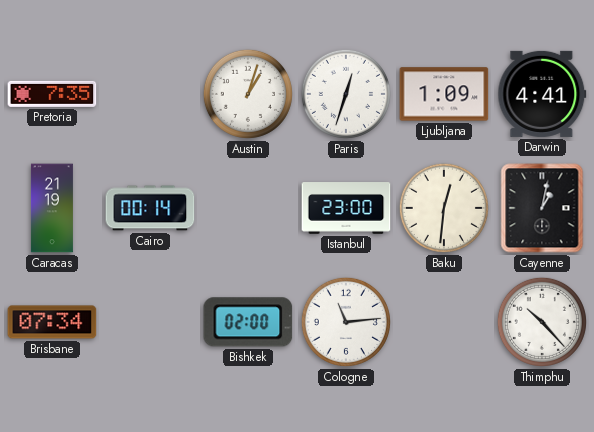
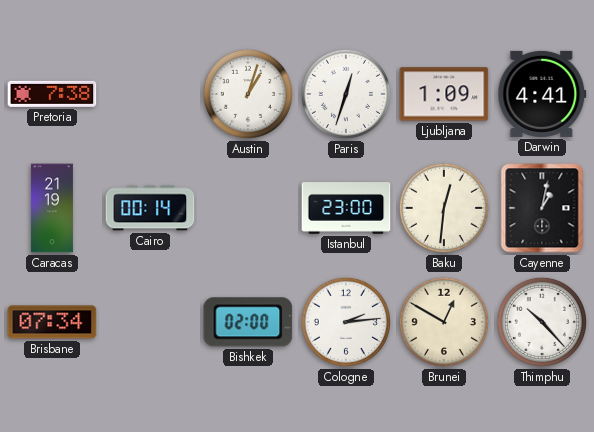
Pretoria: 7:35 -> 7:38 (52, 94)
Cologne: 11:14 -> 2:14 (346, 322)
Brunei: none -> 12:50 (444, 322)
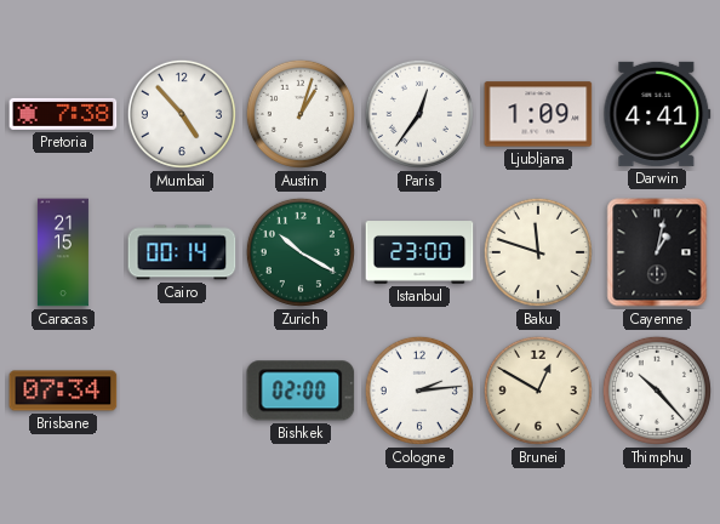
Mumbai: none -> 4:53 (182, 114)
Paris: 12:33 -> 12:36 (419, 114)
Caracas: 21:19 -> 21:15 (63, 252)
Zurich: none -> 10:20 (301, 252)
Baku: 12:31 -> 11:48 (538, 252)
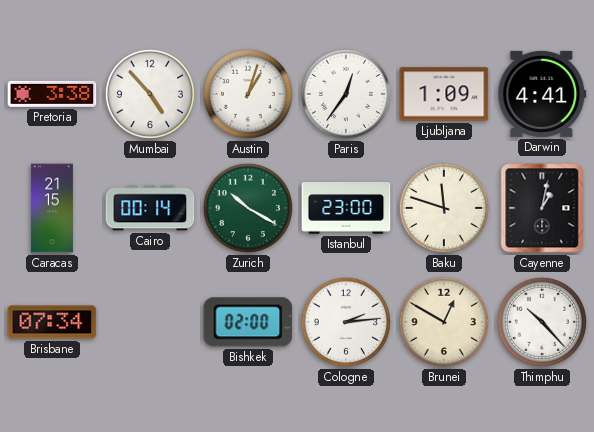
Pretoria: 7:38 -> 3:38 (52, 94)
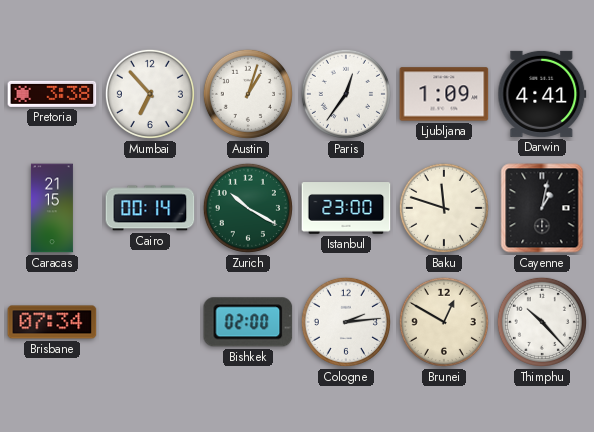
Mumbai: 4:53 -> 6:53 (150, 94)
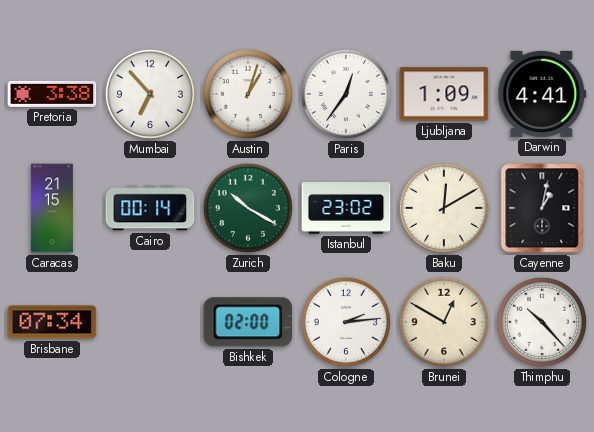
Istanbul: 23:00 -> 23:02 (346, 208)
Baku: 11:48 -> 12:10 (444, 208)
